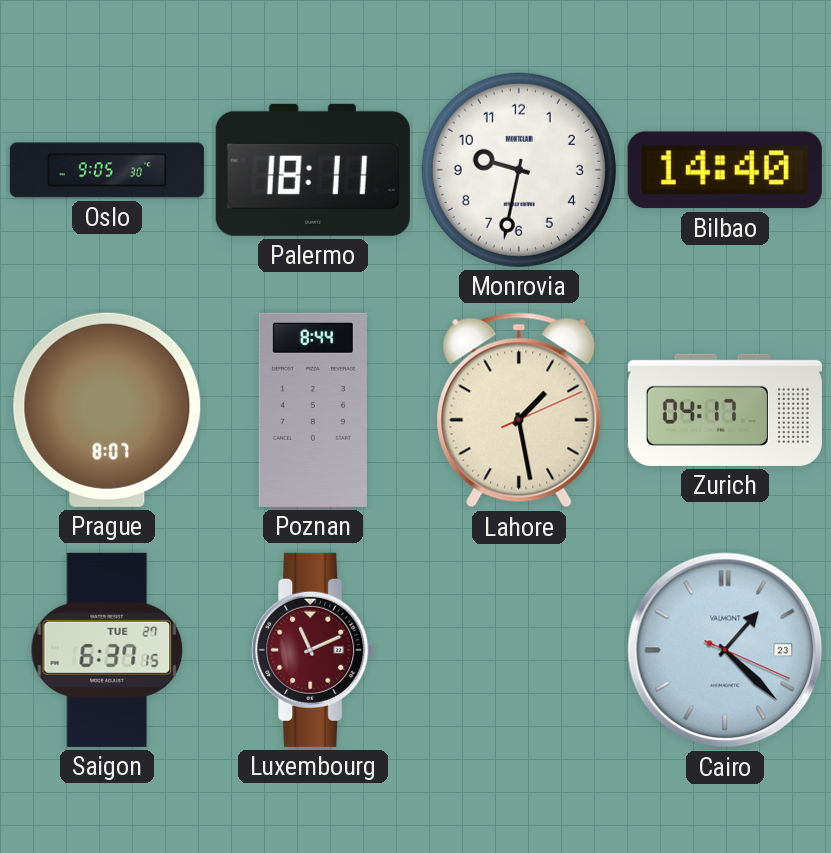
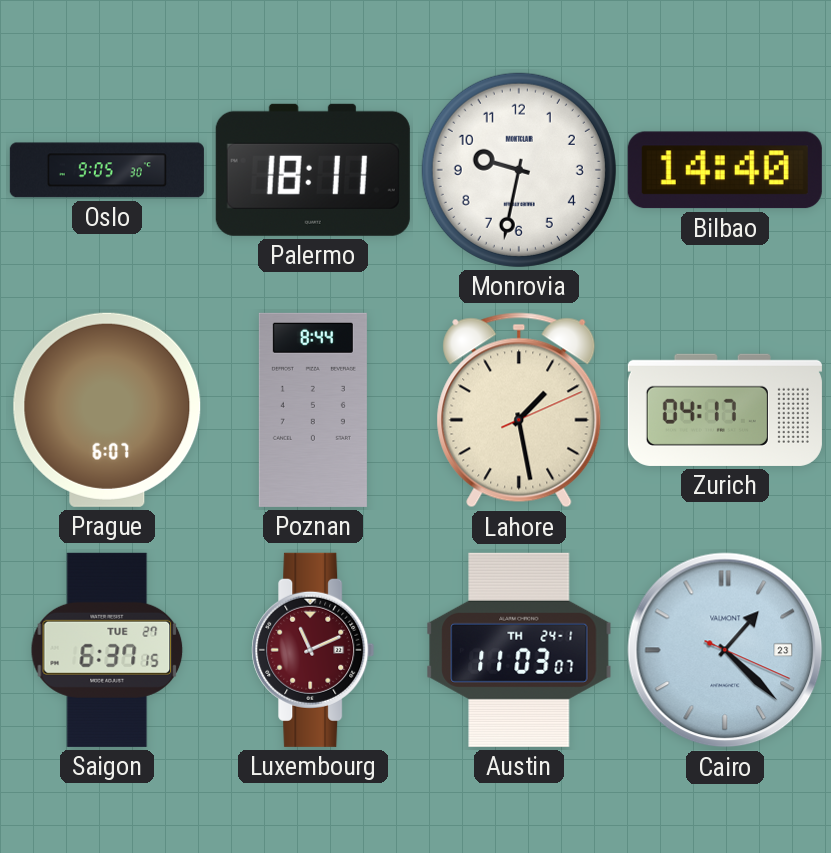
Prague: 8:07 -> 6:07 (107, 410)
Austin: none -> 11:03 (519, 650)
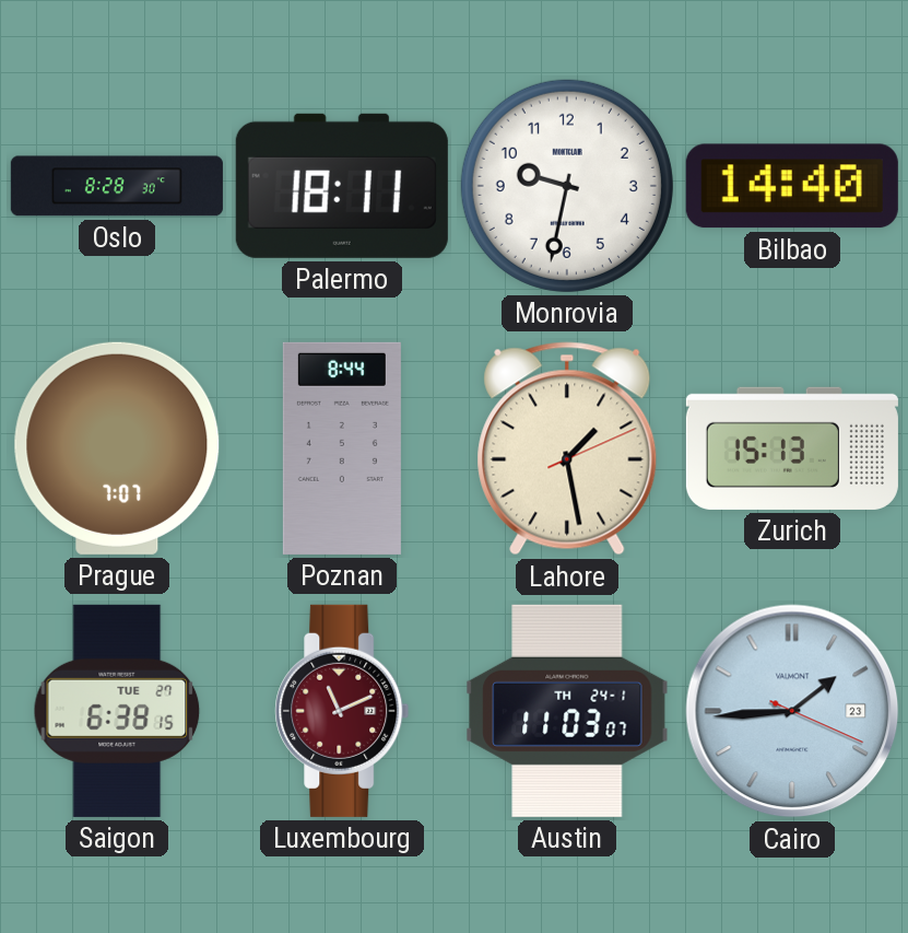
Oslo: 9:05 -> 8:28 (117, 186)
Prague: 6:07 -> 7:07 (117, 448)
Zurich: 04:17 -> 15:13 (792, 448)
Saigon: 6:37 -> 6:38 (117, 711)
Cairo: 1:22 -> 1:44 (792, 711)
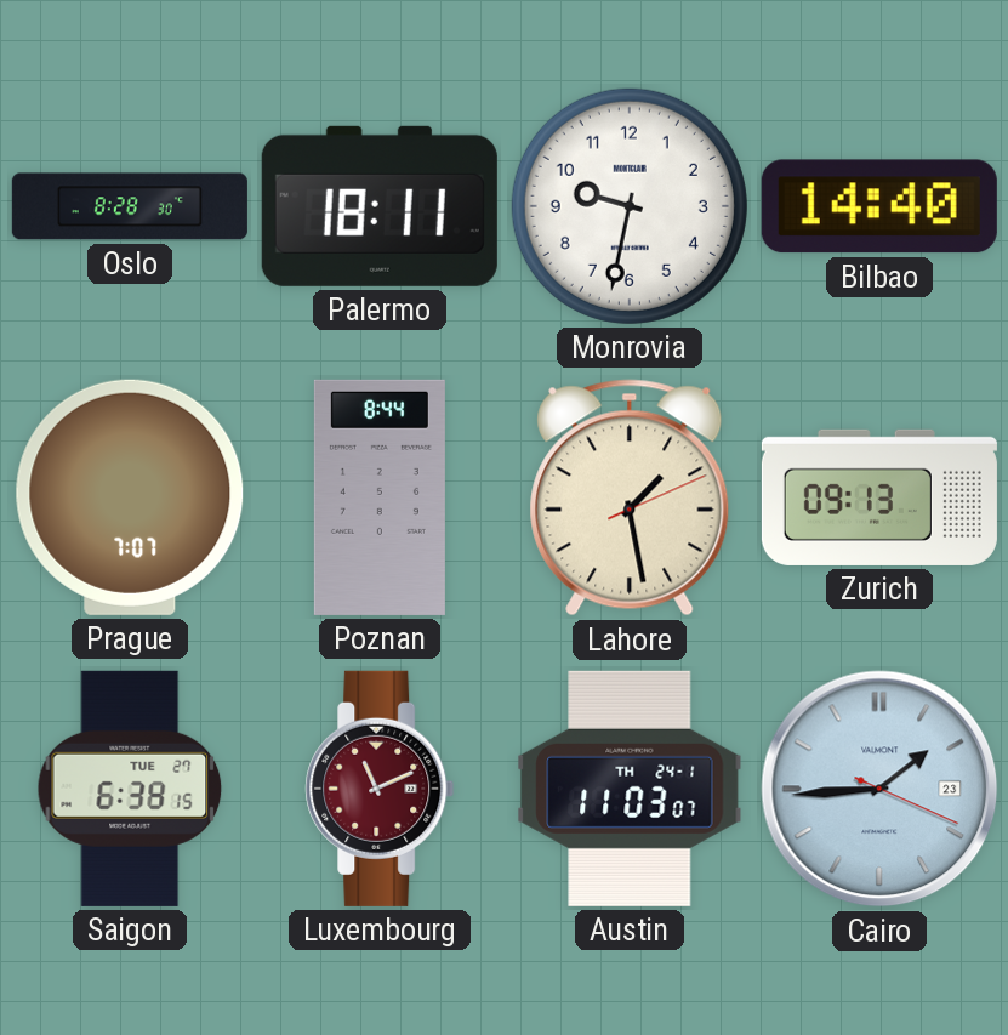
Zurich: 15:13 -> 09:13 (879, 497)
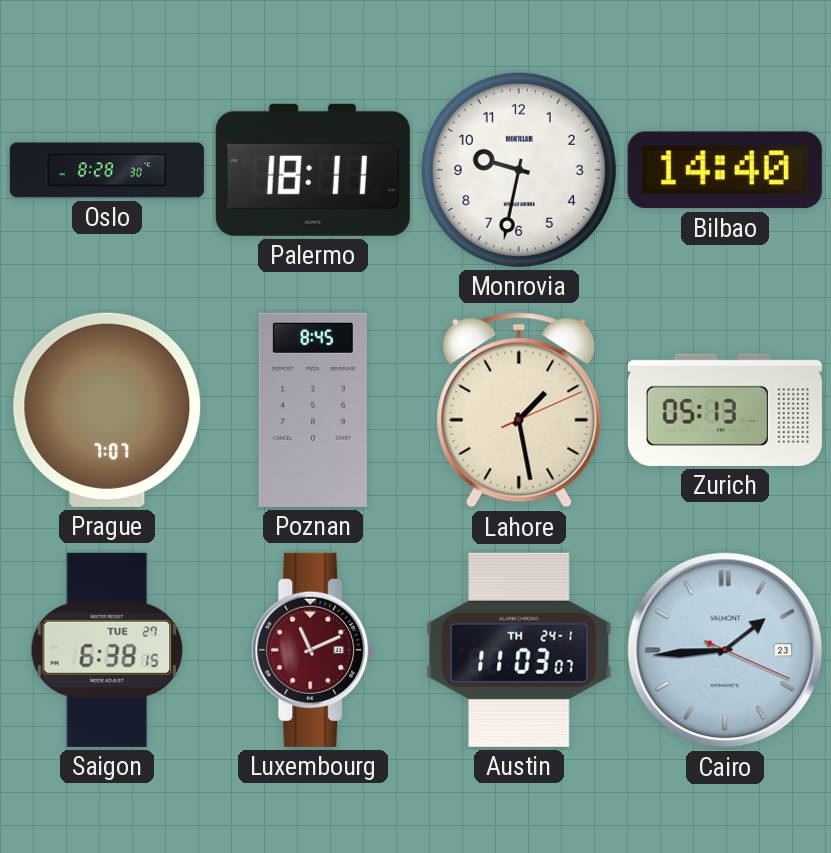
Poznan: 8:44 -> 8:45 (313, 410)
Zurich: 09:13 -> 05:13 (725, 410)
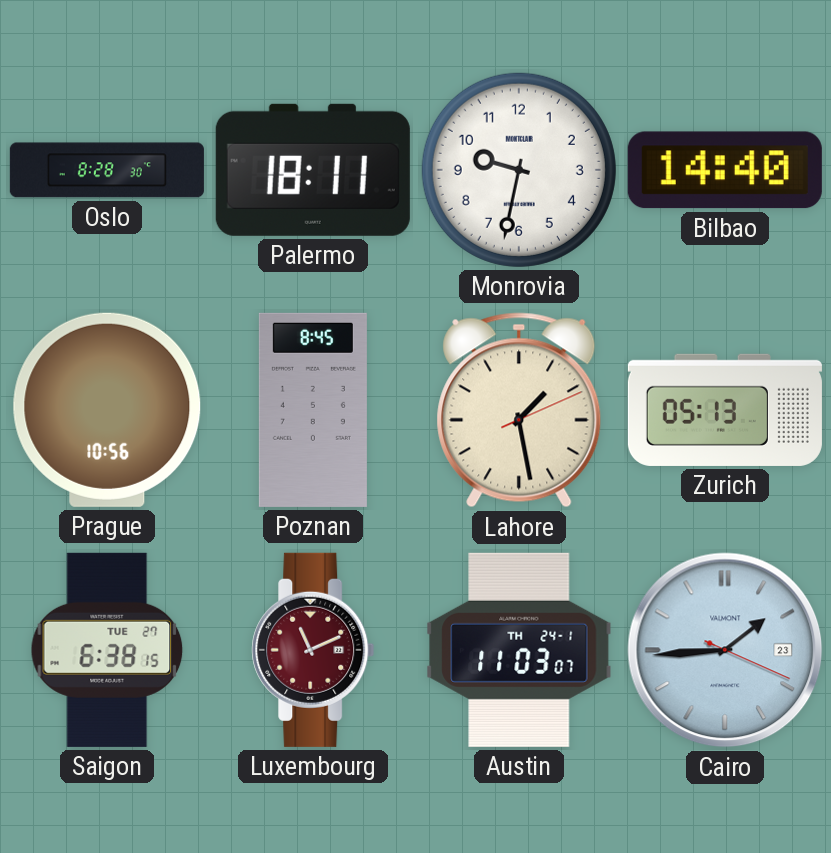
Prague: 7:07 -> 10:56 (107, 410)
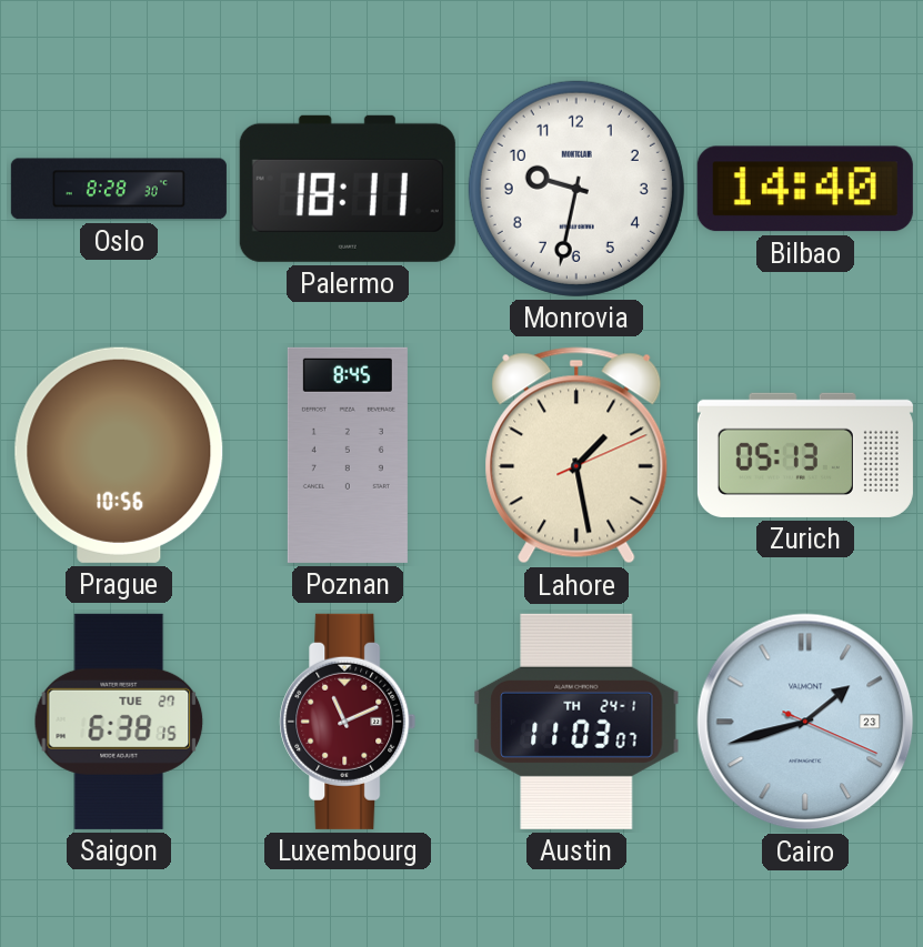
Cairo: 1:44 -> 1:42 (805, 722)
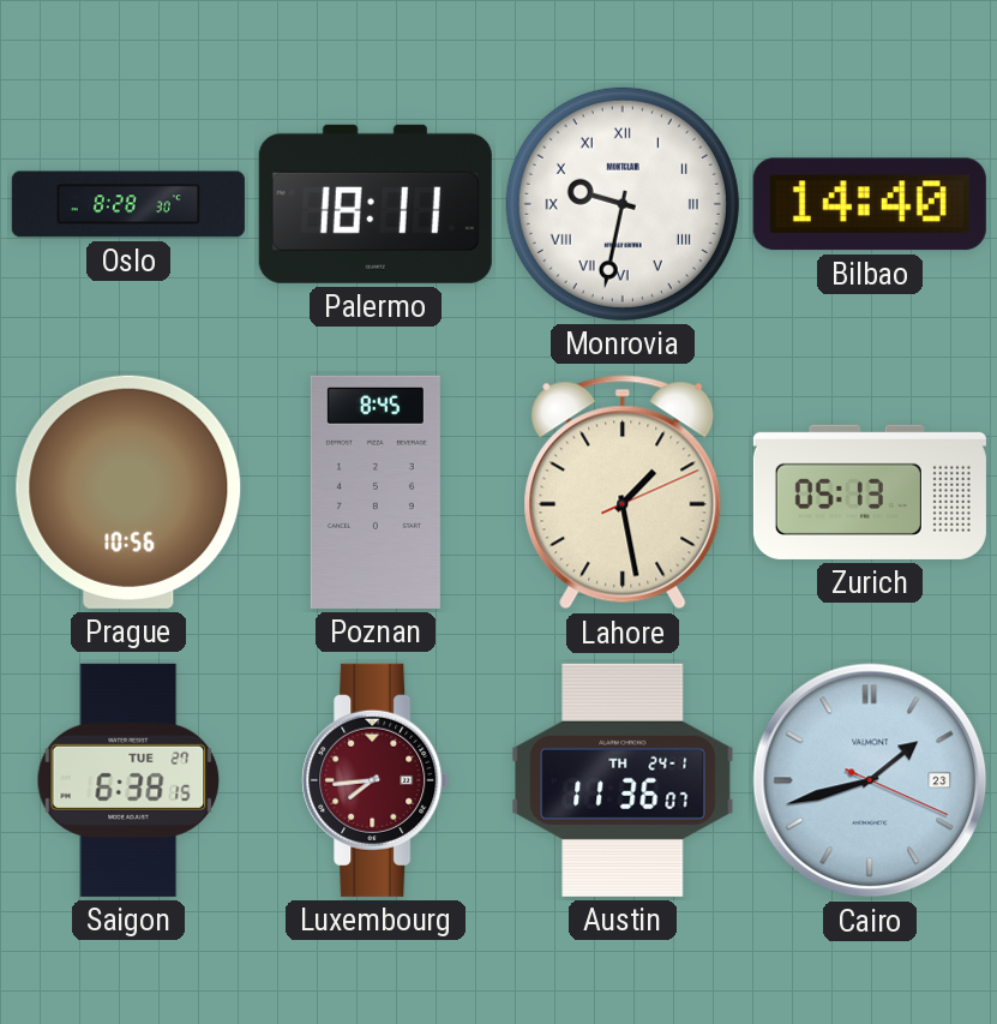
Monrovia numerals: Arabic -> Roman (623, 204)
Luxembourg: 11:11 -> 7:44 (376, 780)
Austin: 11:03 -> 11:36 (623, 780)
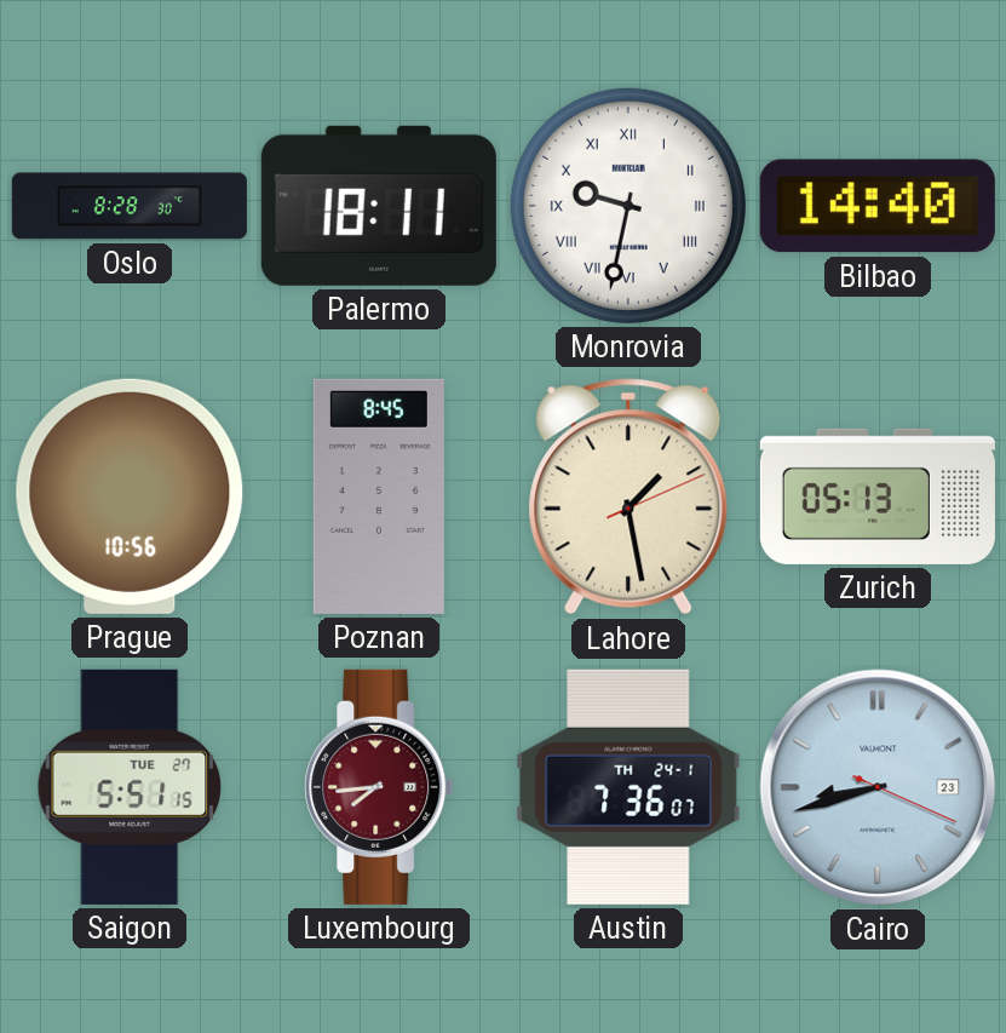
Saigon: 6:38 -> 5:51 (130, 787)
Austin: 11:36 -> 7:36 (628, 787)
Cairo: 1:42 -> 8:42 (878, 787)
